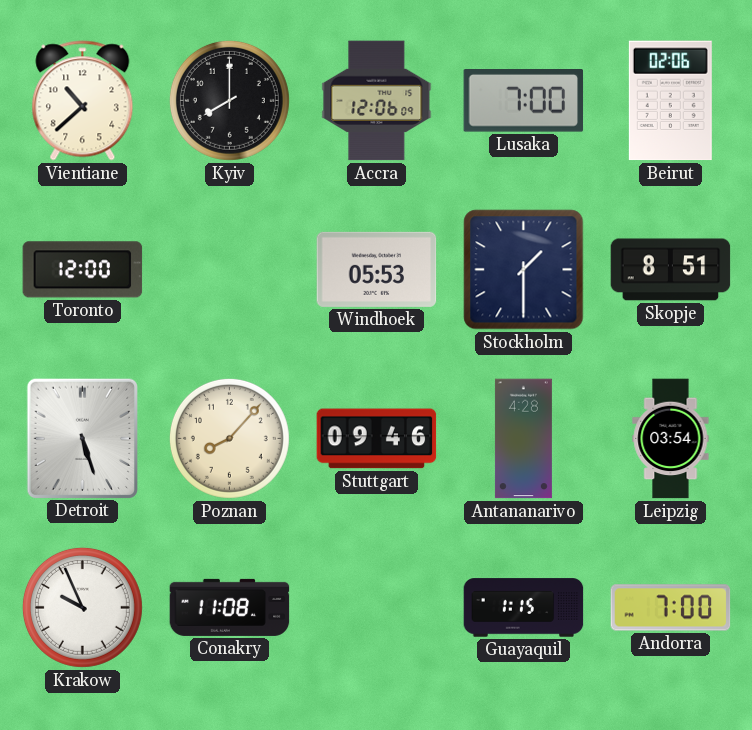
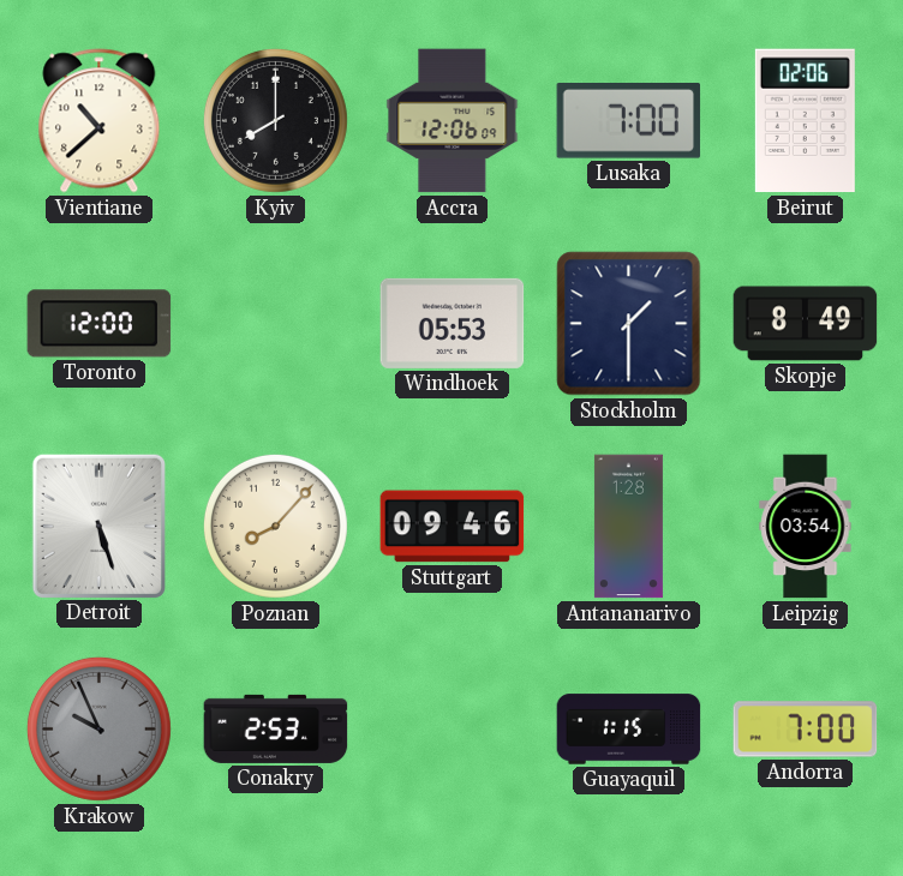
Skopje: 8:51 -> 8:49 (806, 324)
Antananarivo: 4:28 -> 1:28 (628, 527)
Krakow dial: white -> grey (98, 728)
Conakry: 11:08 -> 2:53 (276, 728)
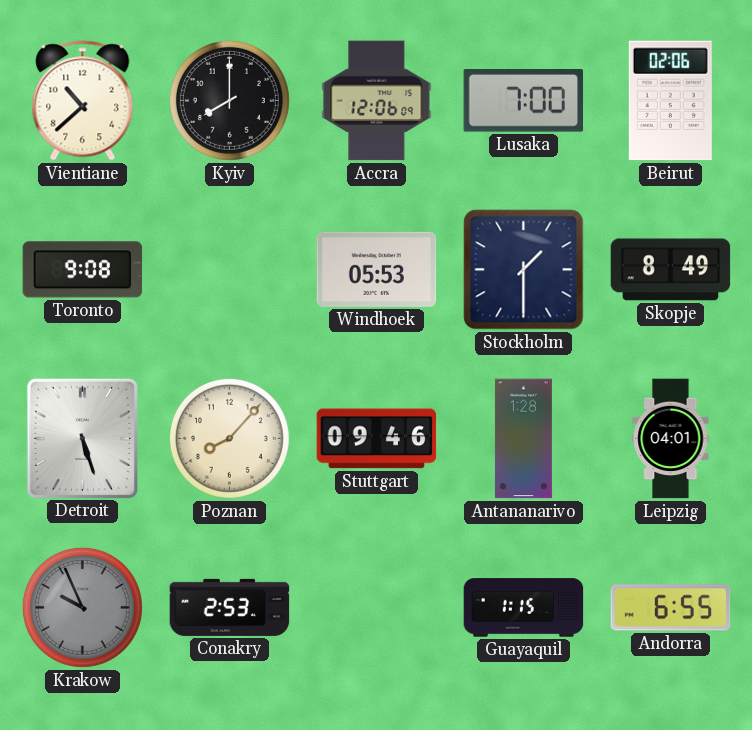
Toronto: 12:00 -> 9:08 (83, 270)
Leipzig: 03:54 -> 04:01 (671, 439)
Andorra: 7:00 -> 6:55 (671, 608)
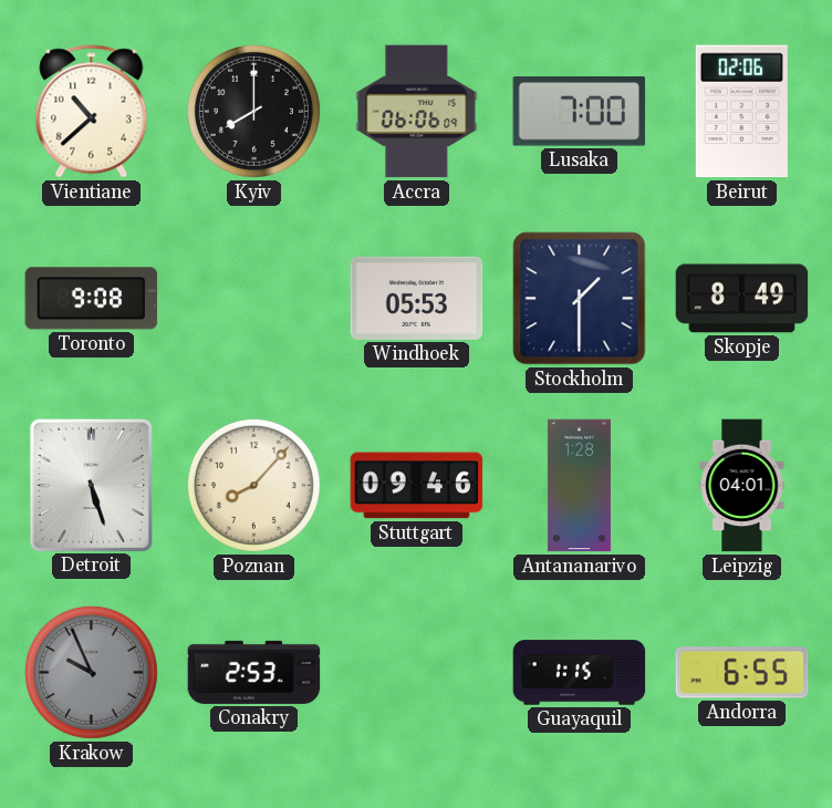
Accra: 12:06 -> 06:06 (417, 112)
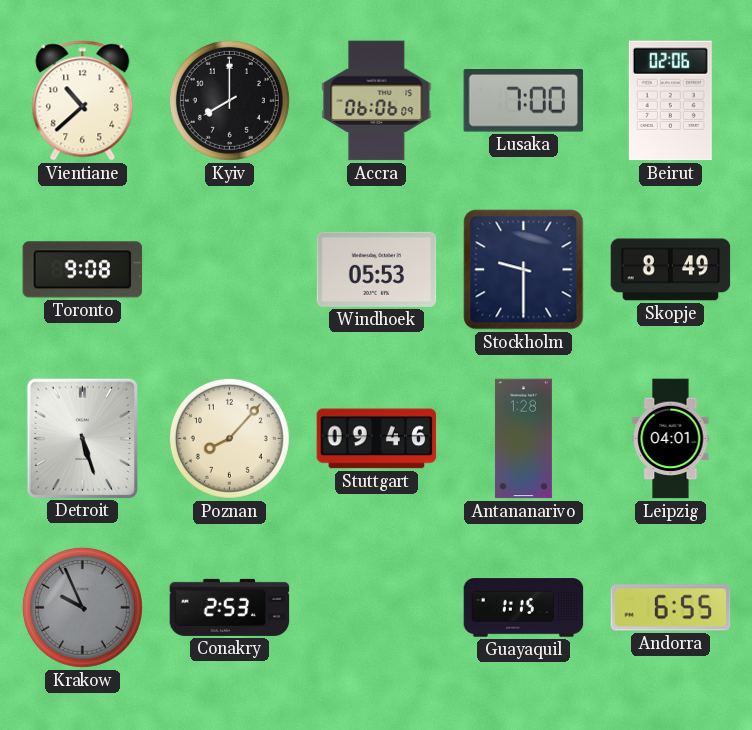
Stockholm: 1:30 -> 9:30 (524, 270)
